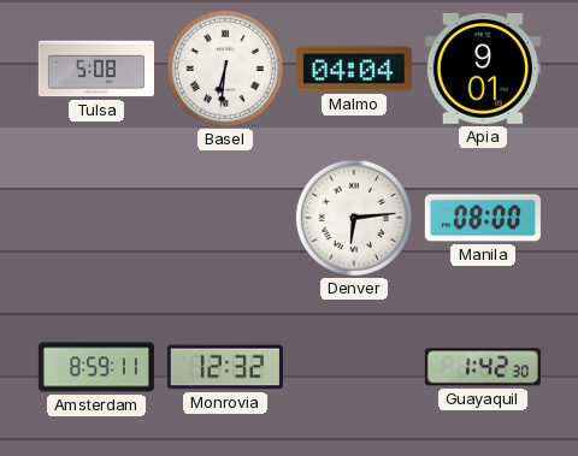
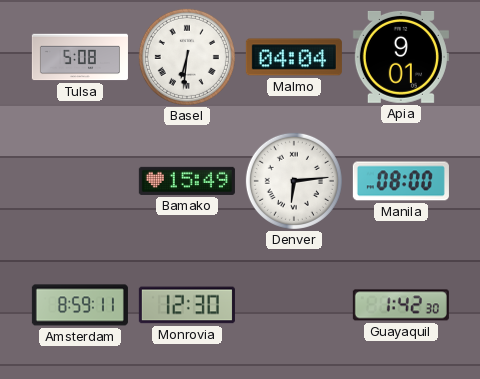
Bamako: none -> 15:49 (187, 181)
Monrovia: 12:32 -> 12:30 (187, 305)
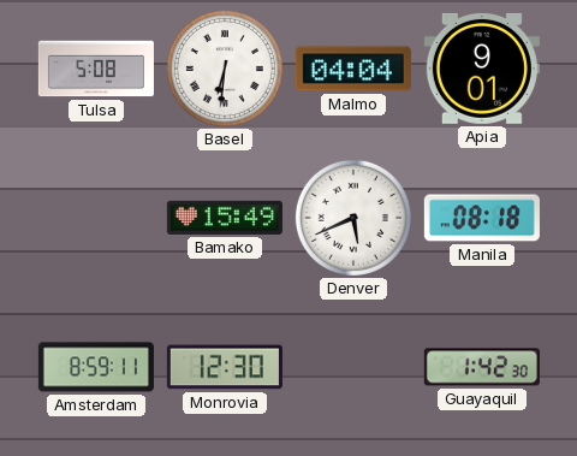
Denver: 6:14 -> 5:41 (353, 218)
Manila: 08:00 -> 08:18 (482, 218)
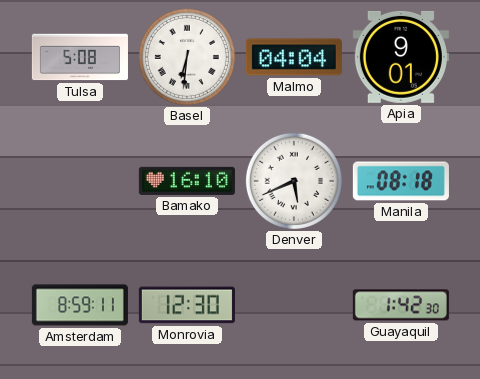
Bamako: 15:49 -> 16:10 (187, 181)
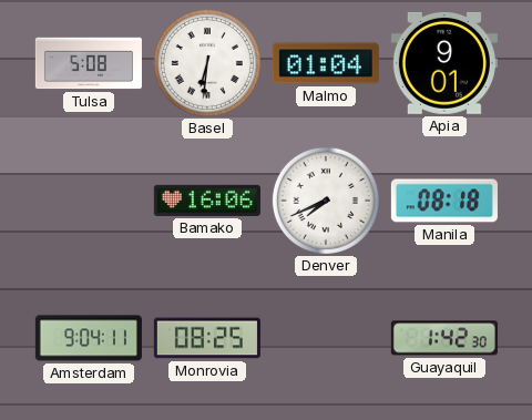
Malmo: 04:04 -> 01:04 (326, 63)
Bamako: 16:10 -> 16:06 (207, 201)
Denver: 5:41 -> 7:41 (326, 201)
Amsterdam: 8:59 -> 9:04 (89, 338)
Monrovia: 12:30 -> 08:25 (207, 338)
